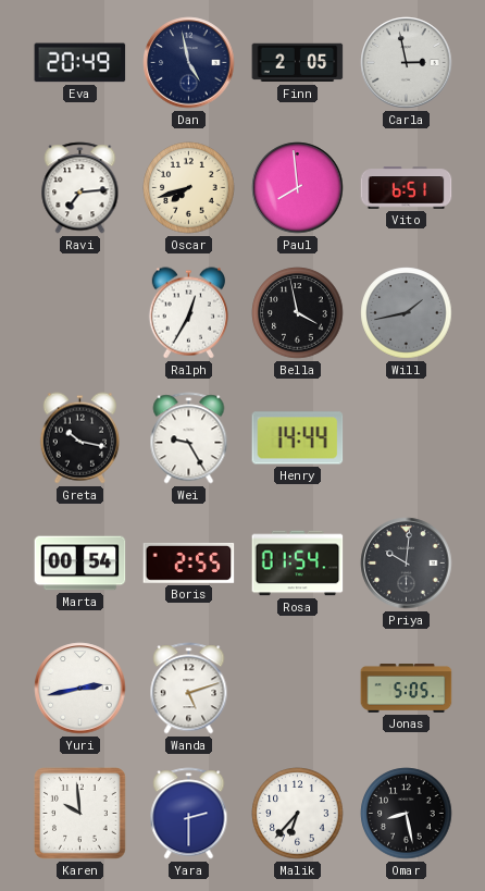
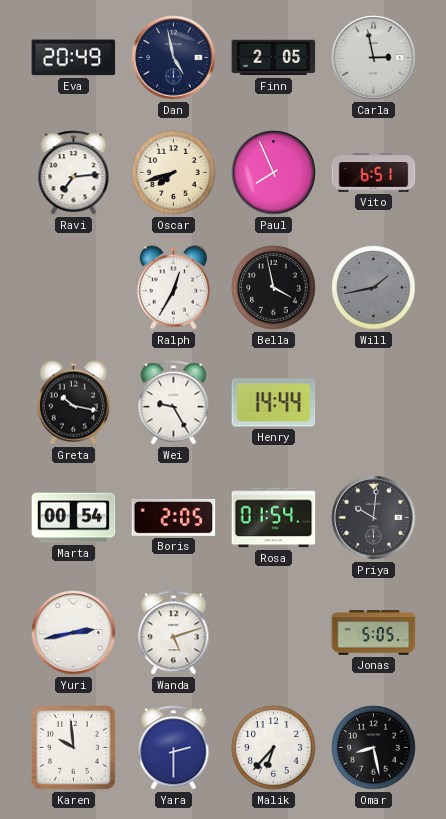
Paul: 7:59 -> 7:56 (274, 173)
Boris: 2:55 -> 2:05 (174, 517)
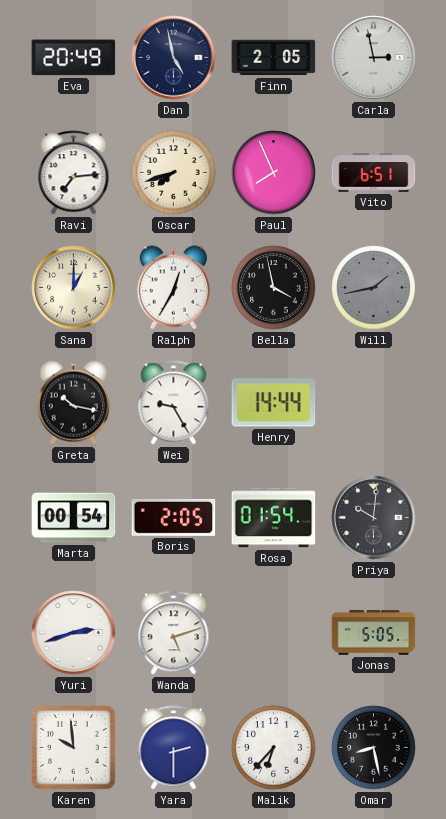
Sana: none -> 1:00 (74, 288)
Yuri: 2:43 -> 2:42 (74, 633)
